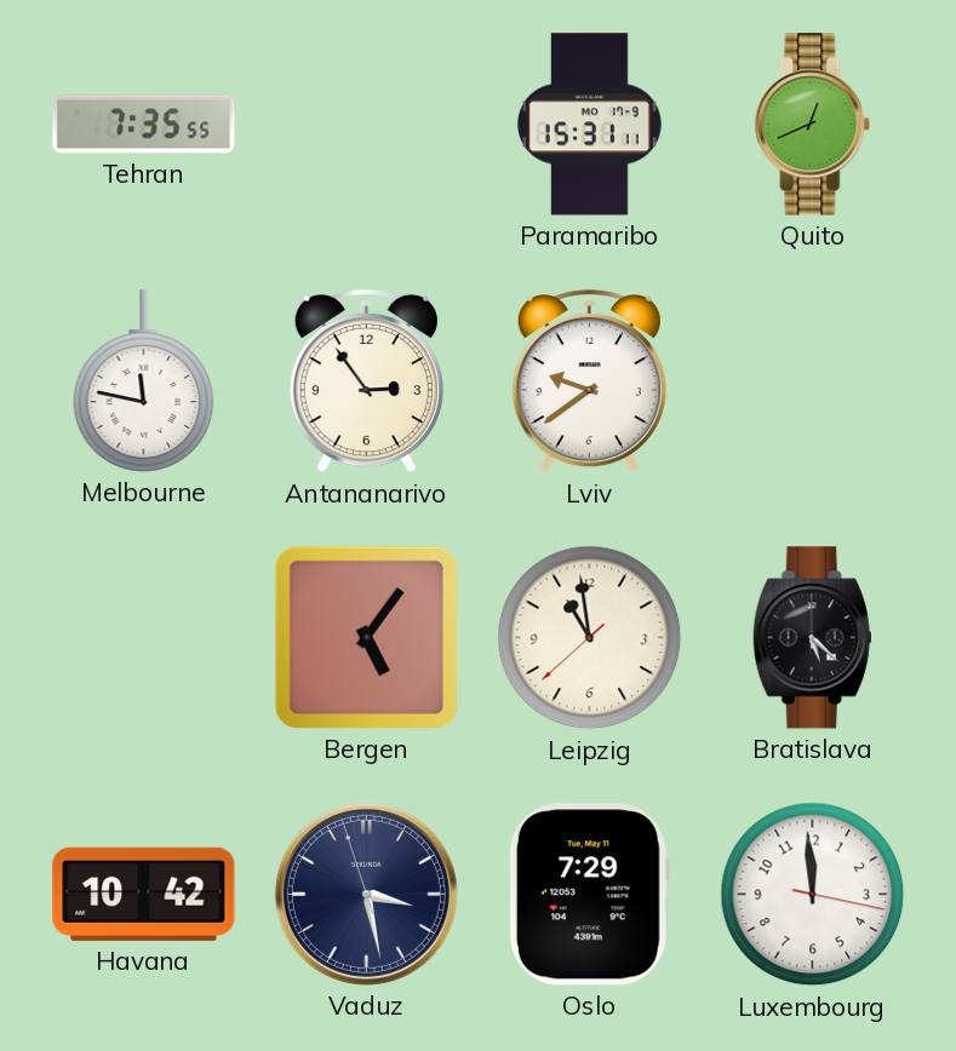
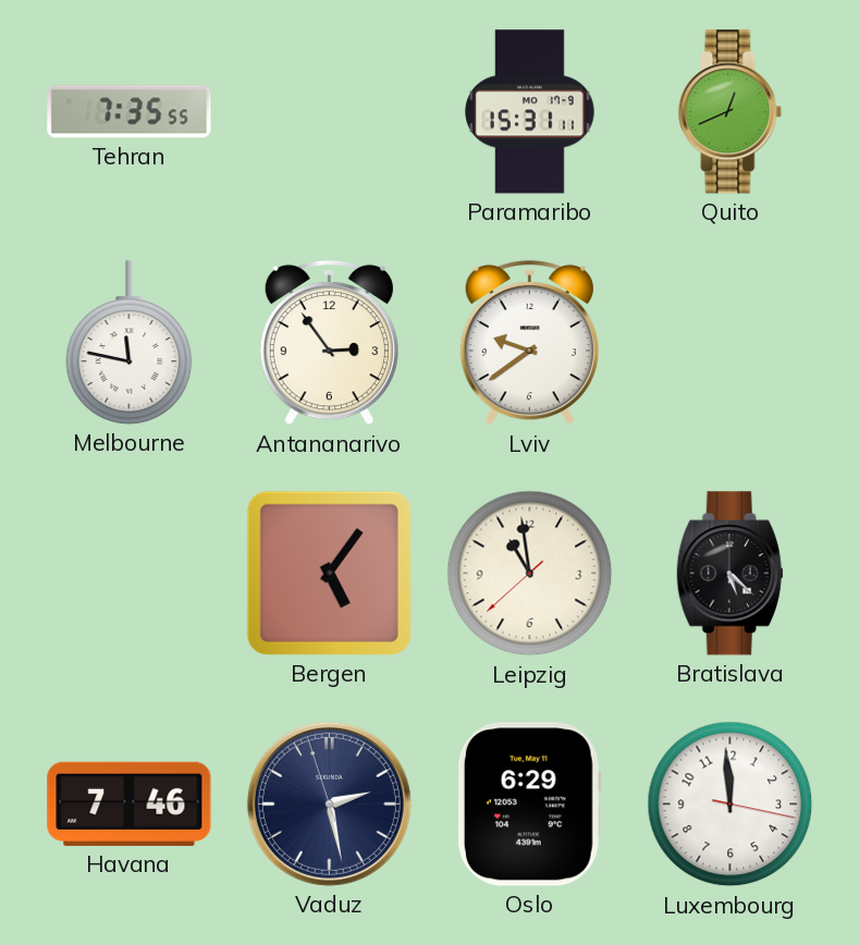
Havana: 10:42 -> 7:46 (130, 803)
Vaduz: 3:27 -> 2:27 (329, 803)
Oslo: 7:29 -> 6:29 (529, 805)
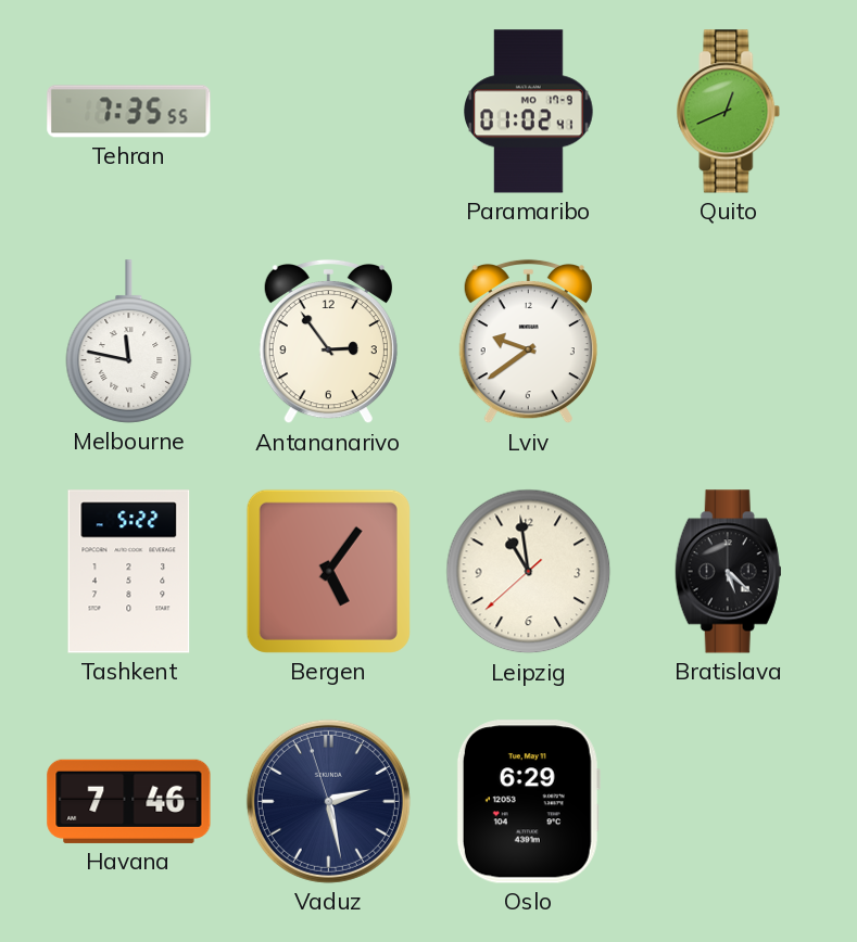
Paramaribo: 15:31 -> 01:02 (529, 112)
Tashkent: none -> 5:22 (129, 572)
Luxembourg: 11:59 -> none (731, 805)
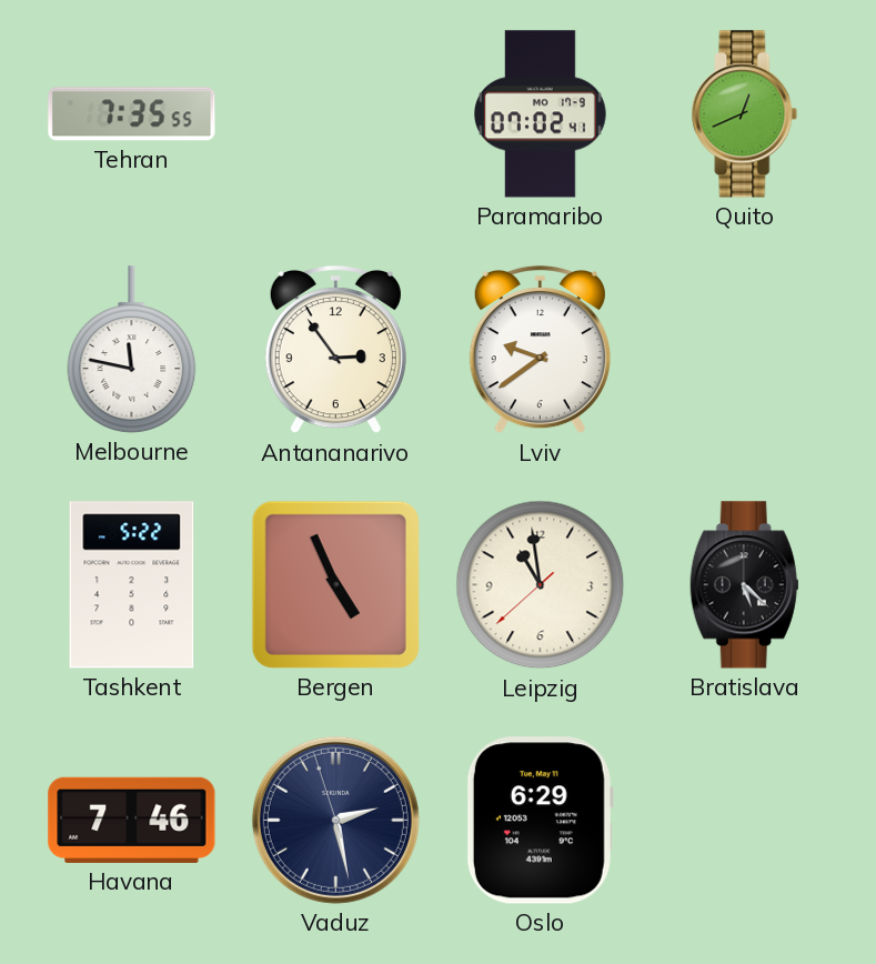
Paramaribo: 01:02 -> 07:02 (541, 114)
Bergen: 5:06 -> 4:56 (335, 584)
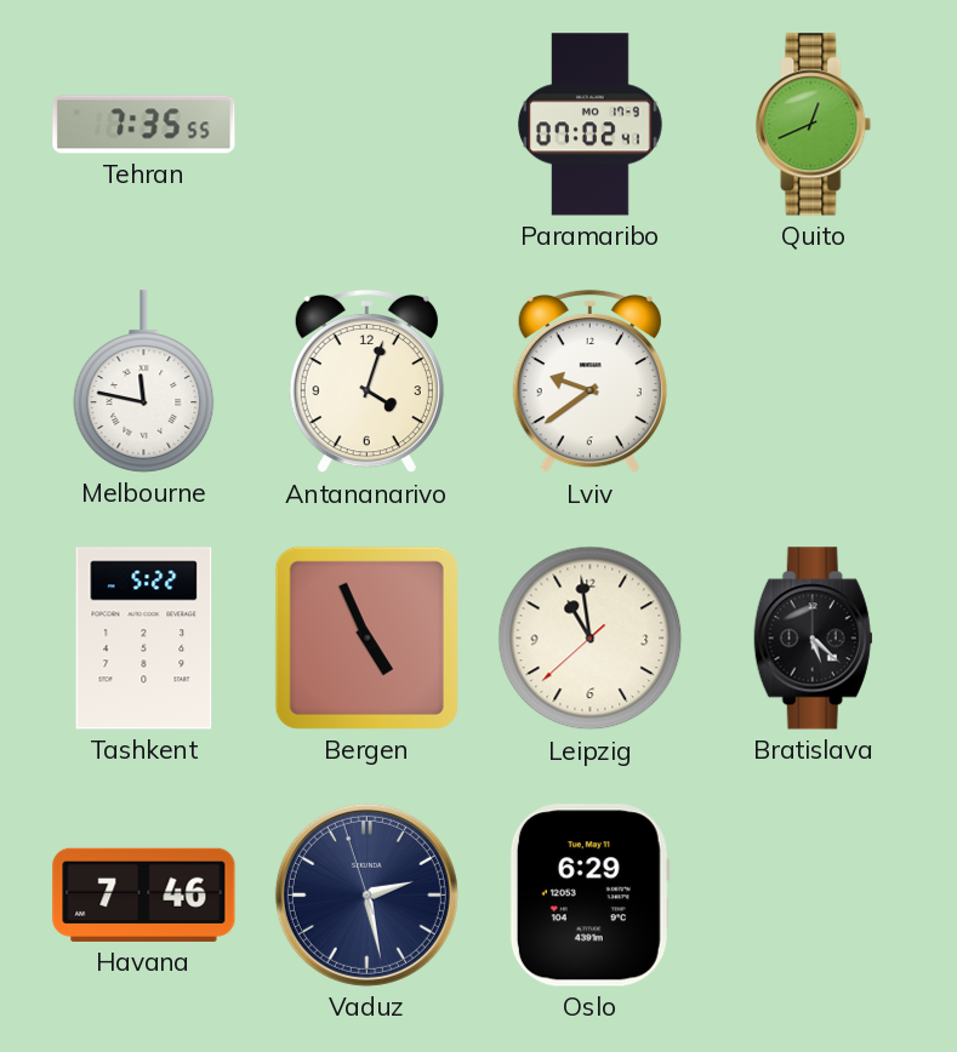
Antananarivo: 2:54 -> 4:03 (366, 382)
